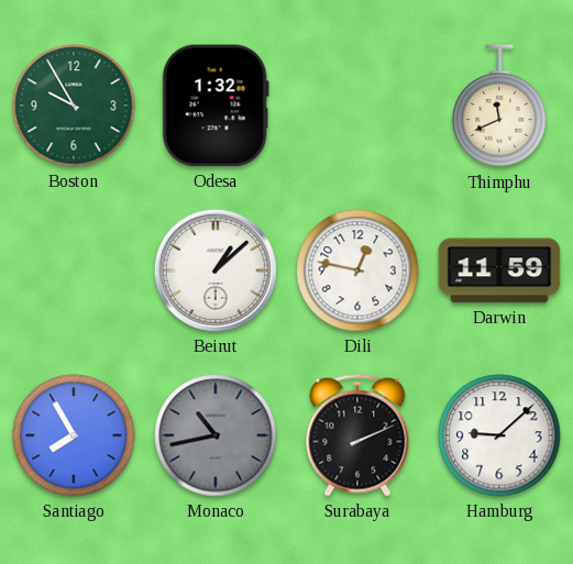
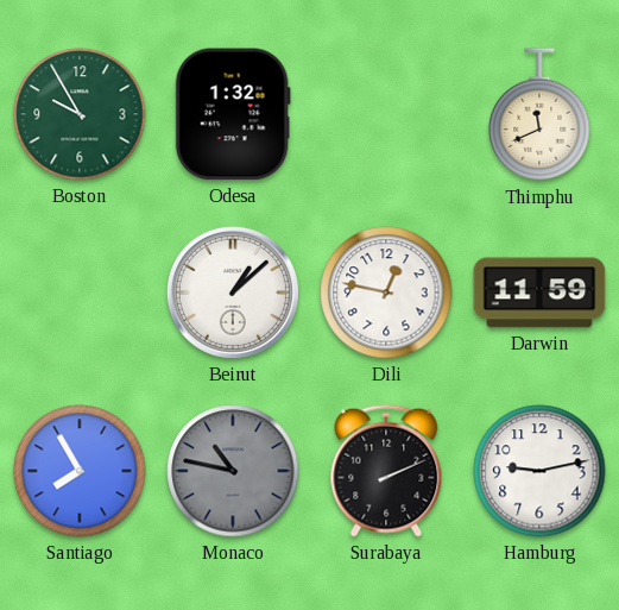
Monaco: 10:43 -> 10:47 (233, 471)
Hamburg: 9:08 -> 9:13 (539, 471)
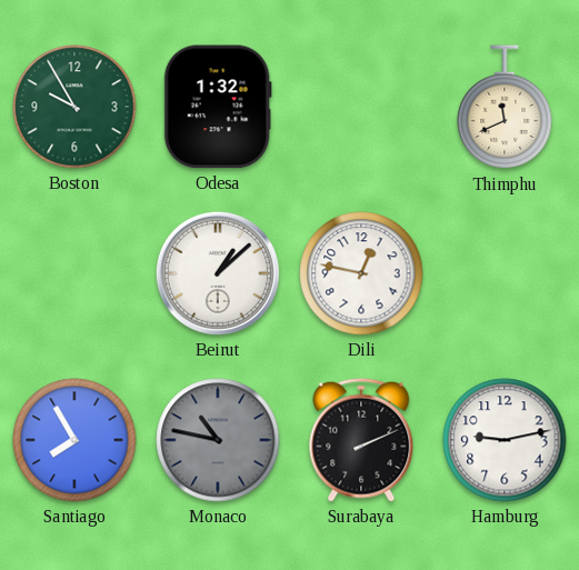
Darwin: 11:59 -> none (539, 293)
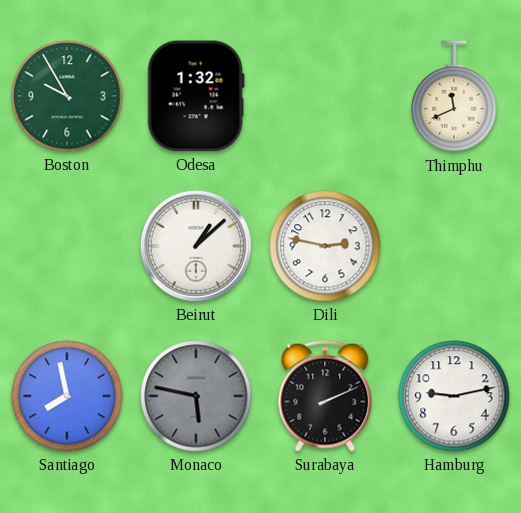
Dili: 12:47 -> 2:47 (325, 246)
Santiago: 7:55 -> 7:58 (67, 396)
Monaco: 10:47 -> 5:47 (196, 396)
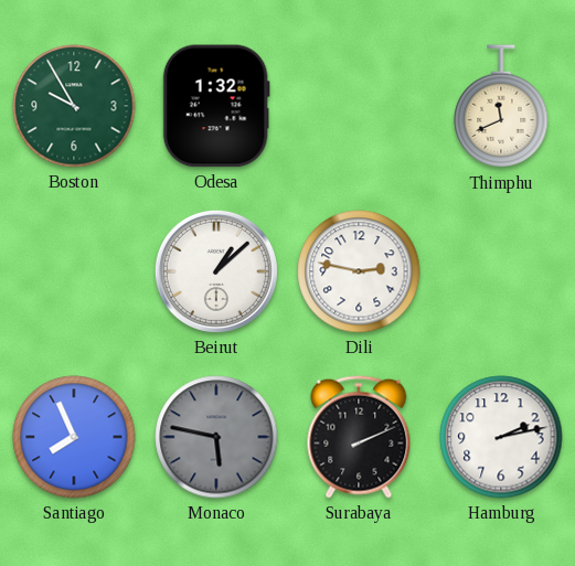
Santiago: 7:58 -> 7:56 (74, 437)
Hamburg: 9:13 -> 2:13 (501, 437)
